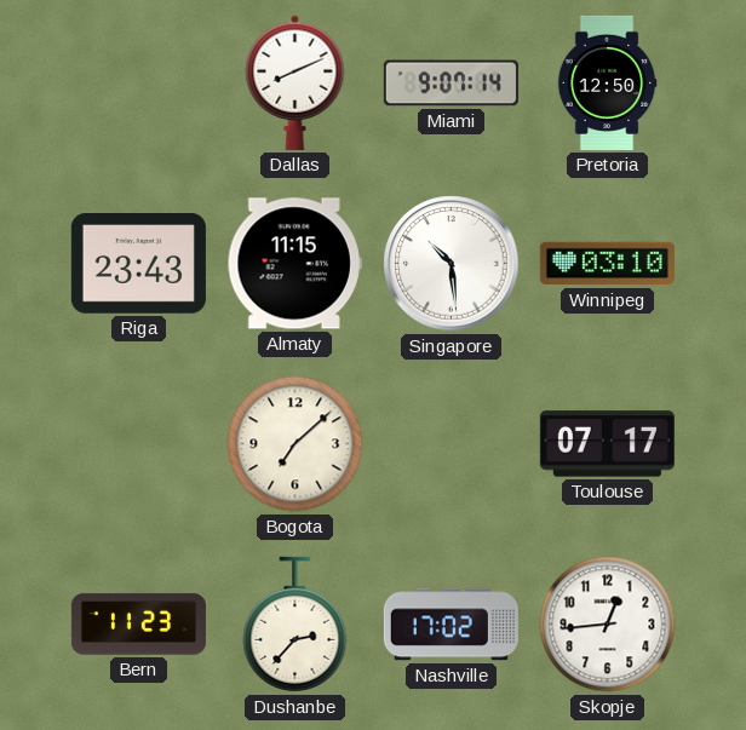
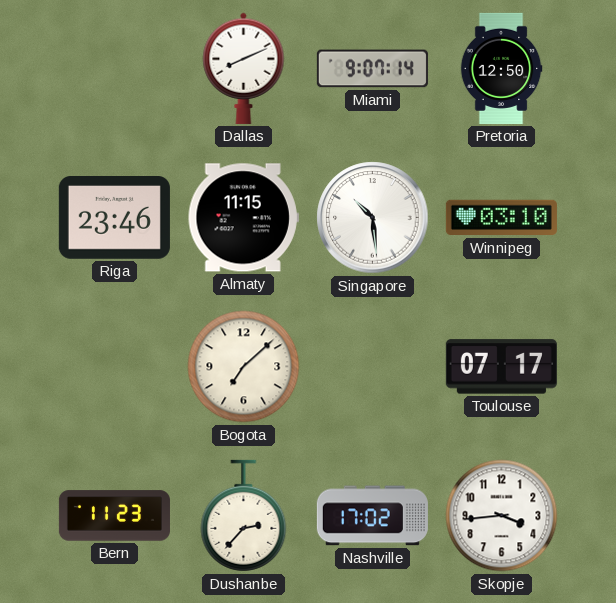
Riga: 23:43 -> 23:46 (114, 218)
Skopje: 12:44 -> 3:44 (502, 516)
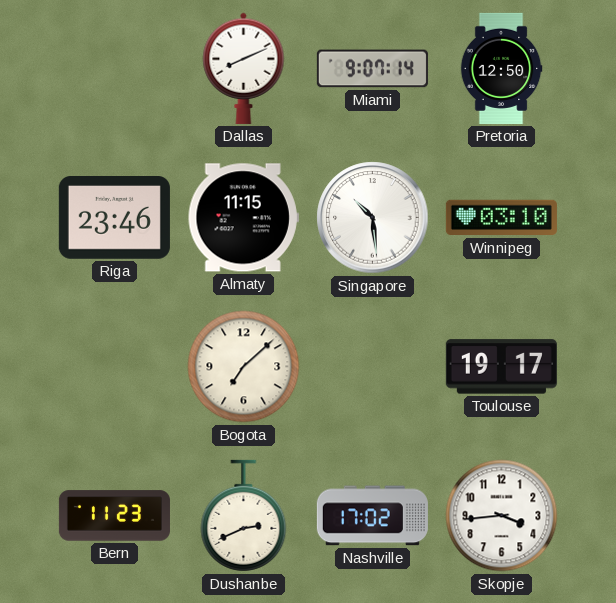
Toulouse: 07:17 -> 19:17 (501, 367)
Dushanbe: 2:37 -> 2:41 (244, 516)
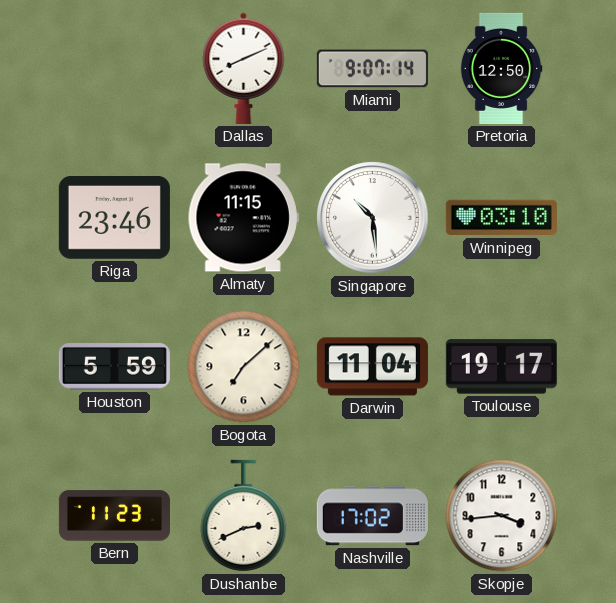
Houston: none -> 5:59 (114, 367)
Darwin: none -> 11:04 (372, 367)
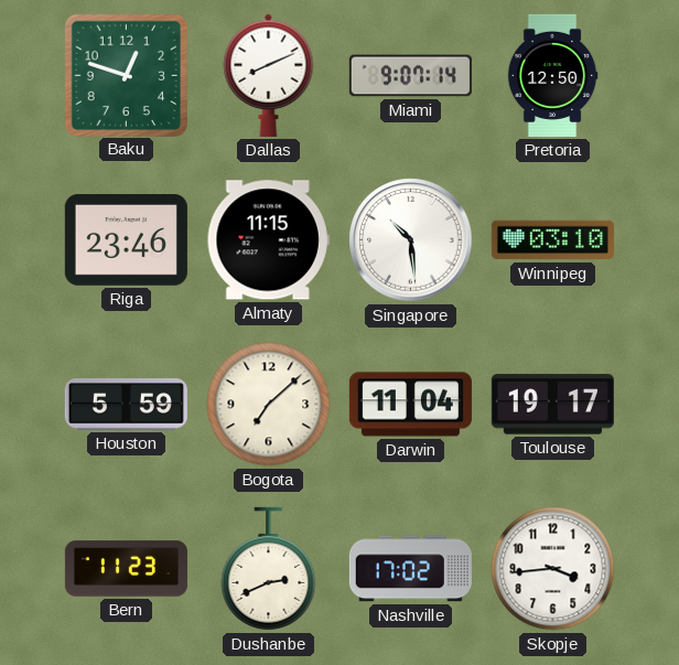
Baku: none -> 12:48 (126, 75)
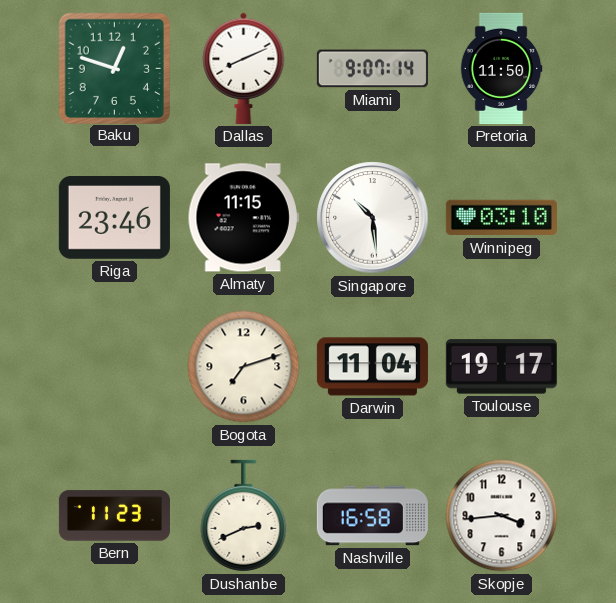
Pretoria: 12:50 -> 11:50 (501, 68)
Houston: 5:59 -> none (126, 405)
Bogota: 7:08 -> 7:12 (244, 367)
Nashville: 17:02 -> 16:58 (372, 516)
